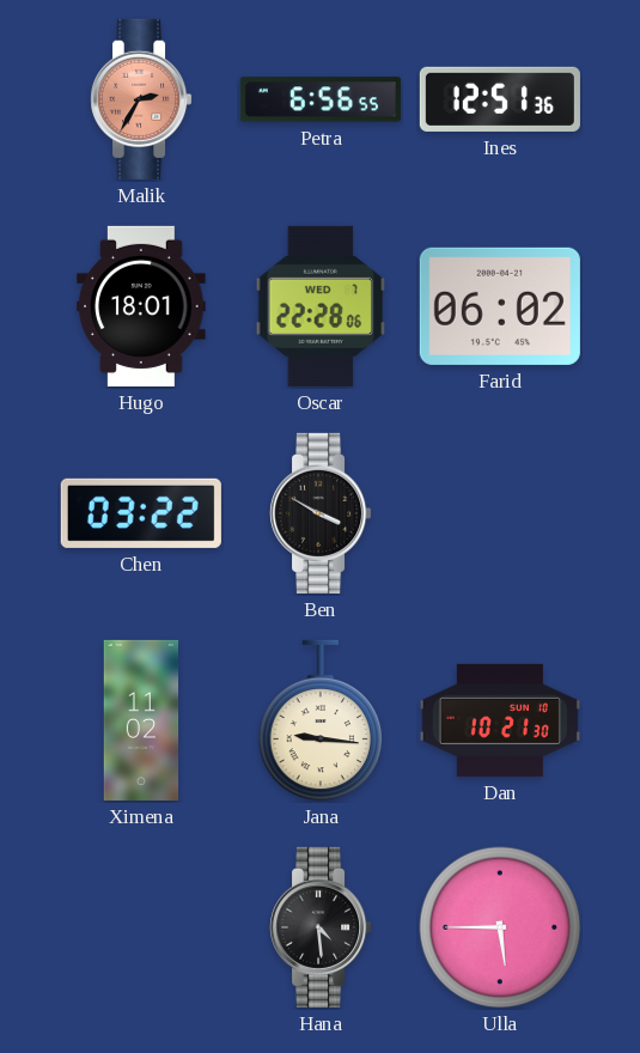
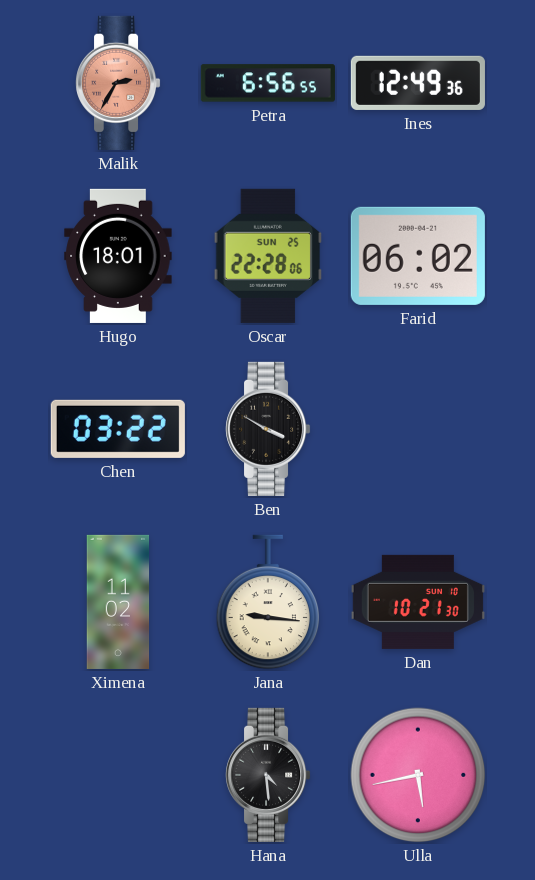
Ines: 12:51 -> 12:49 (418, 83)
Oscar date: WED 7 -> SUN 25 (268, 256)
Ulla: 5:45 -> 5:43 (418, 775)
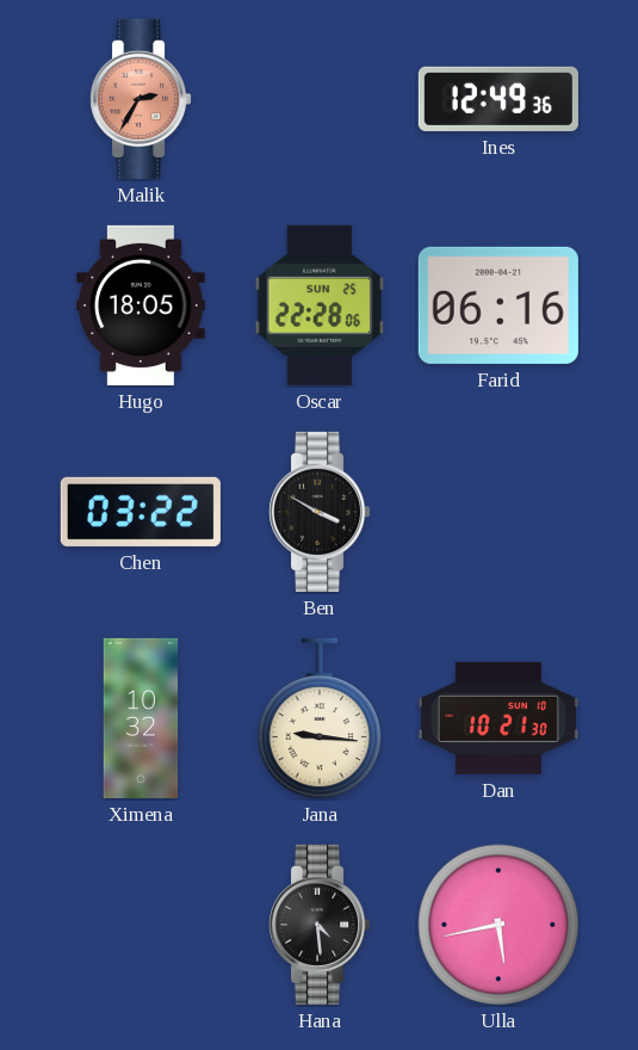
Petra: 6:56 -> none (268, 83)
Hugo: 18:01 -> 18:05 (141, 305)
Farid: 06:02 -> 06:16 (498, 305)
Ximena: 11:02 -> 10:32 (141, 718)
